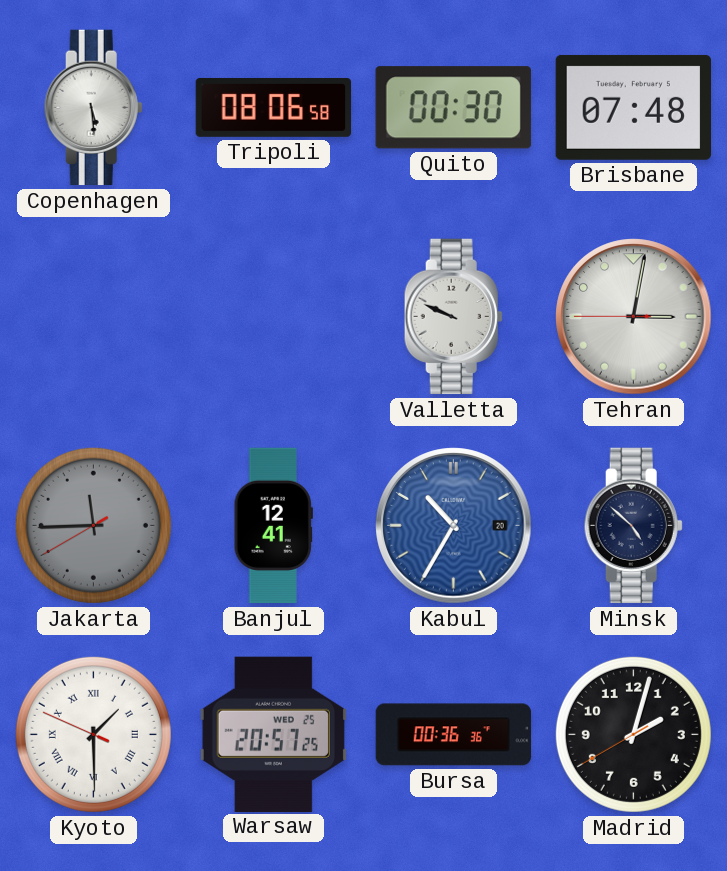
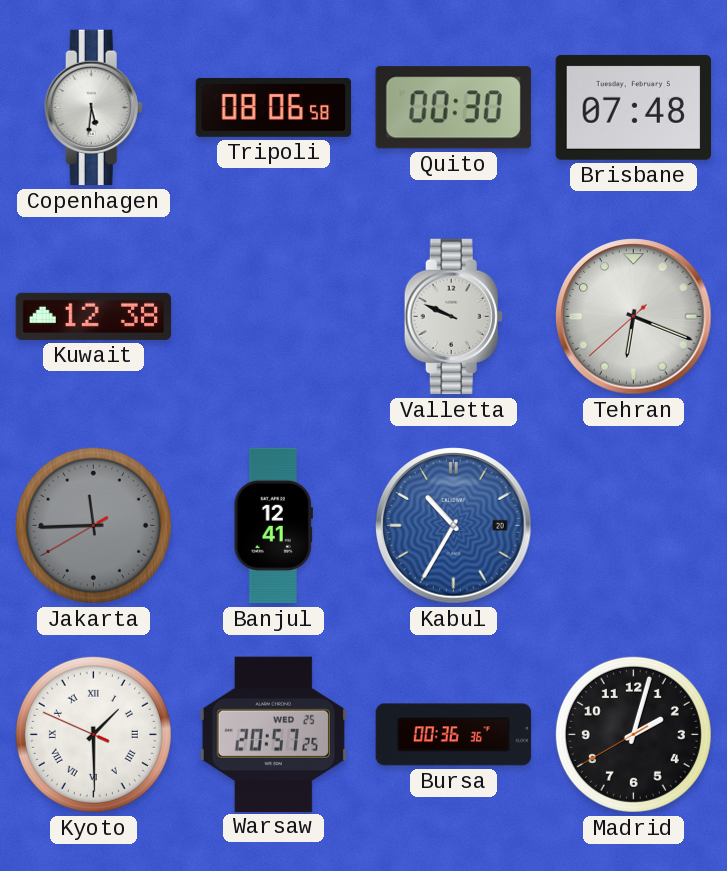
Copenhagen: 5:29 -> 5:31 (93, 108)
Kuwait: none -> 12:38 (94, 316)
Tehran: 3:01 -> 6:18 (634, 317)
Minsk: 4:52 -> none (633, 526)
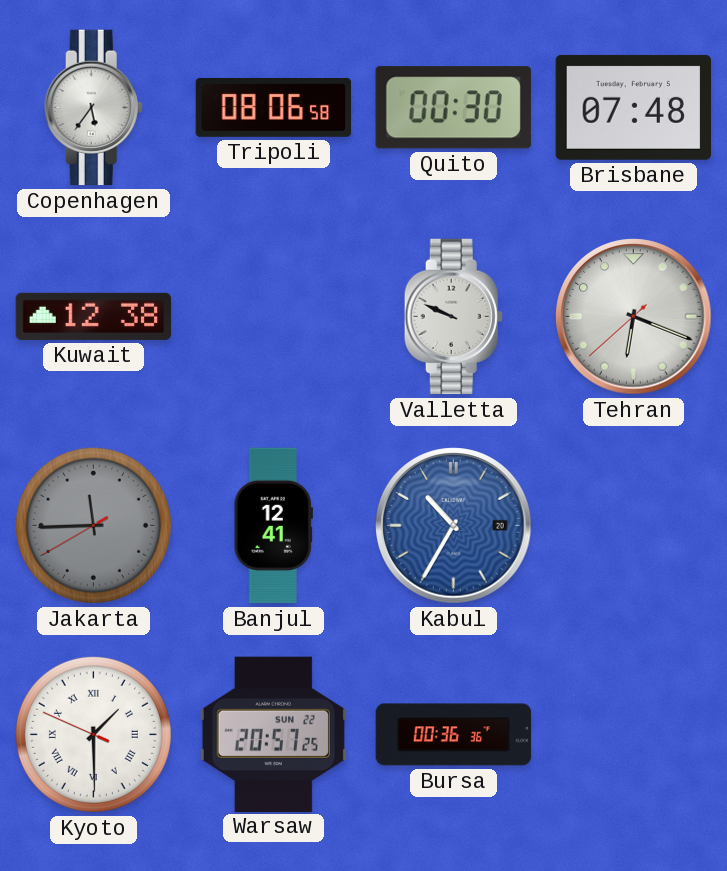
Copenhagen: 5:31 -> 5:36 (93, 108)
Warsaw date: WED 25 -> SUN 22 (273, 734)
Madrid: 2:02 -> none (633, 734)
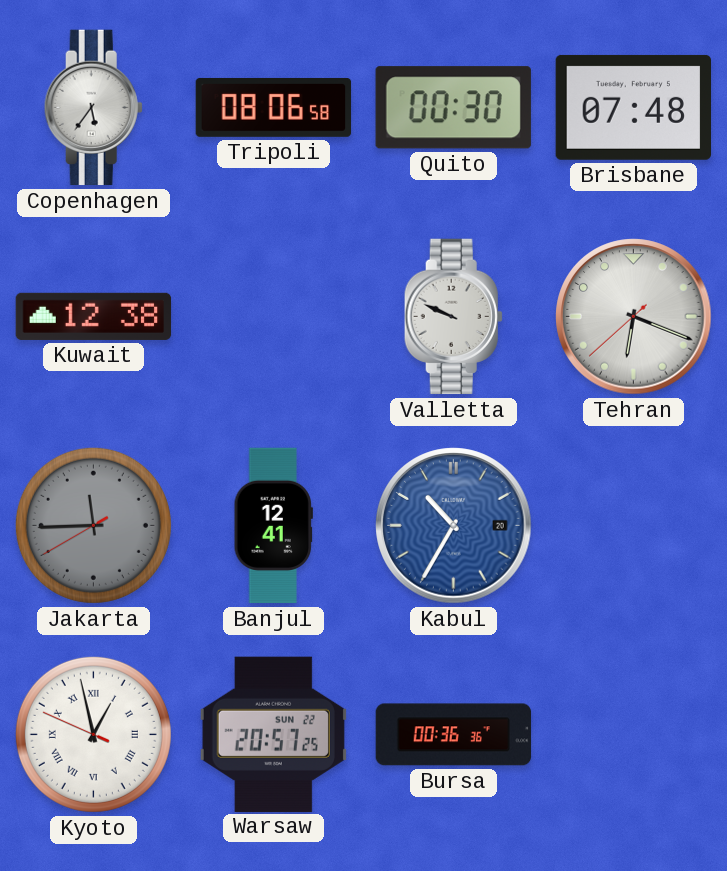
Kyoto: 1:29 -> 12:57 (93, 734)
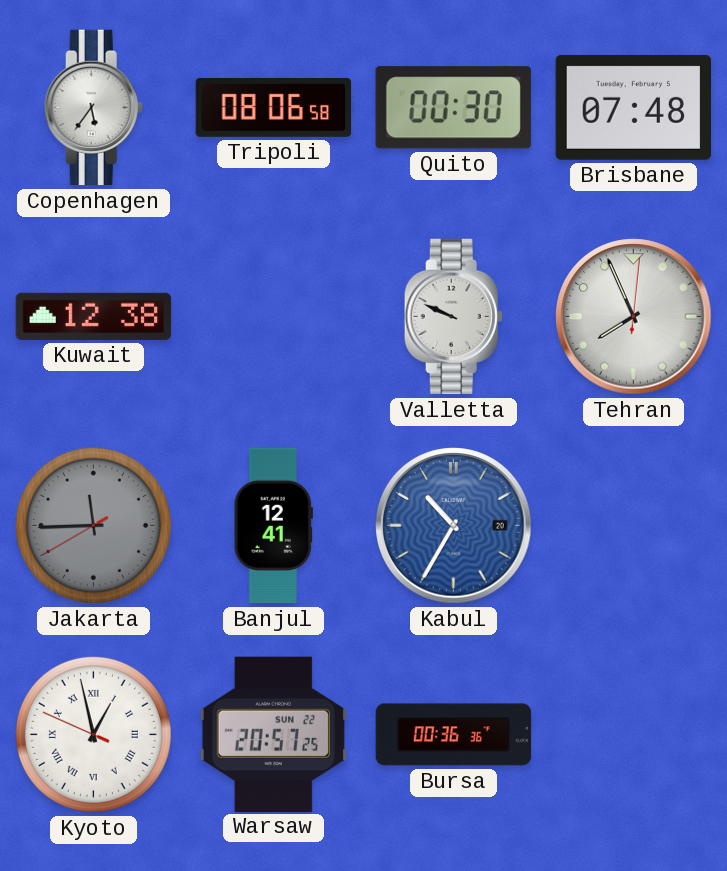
Tehran: 6:18 -> 7:56 (634, 317)
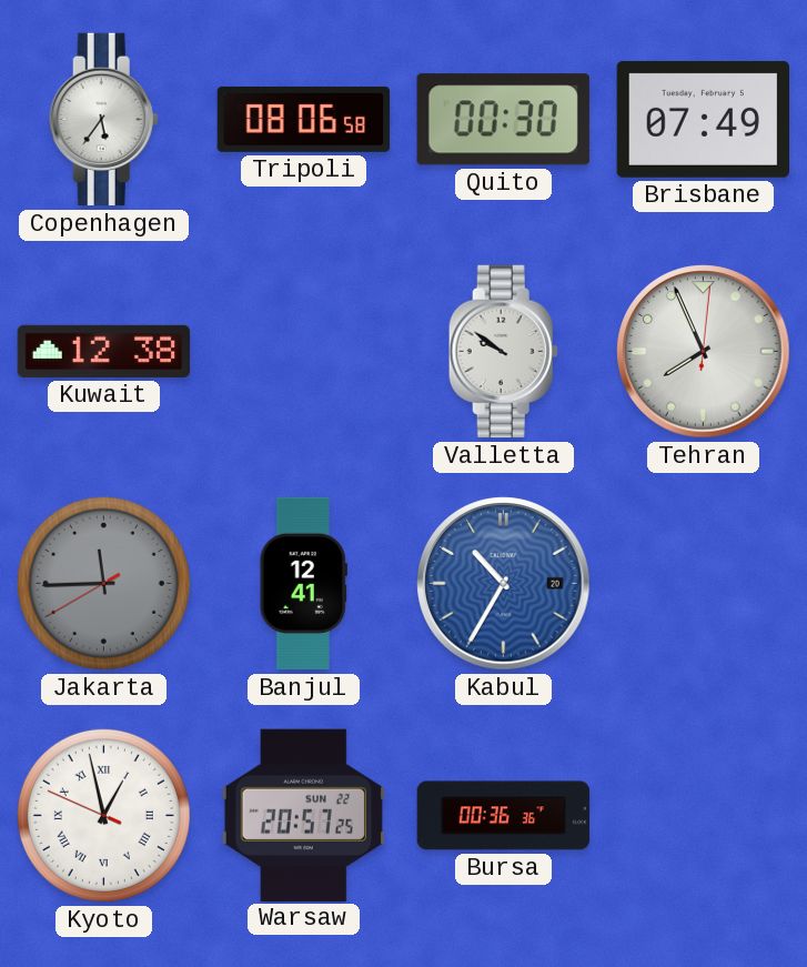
Brisbane: 07:48 -> 07:49 (703, 119)
Valletta: 9:49 -> 9:51 (503, 352)
